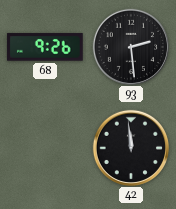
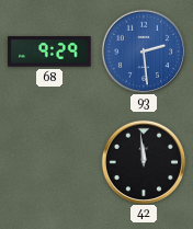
68: 9:26 -> 9:29 (49, 51)
93 dial: black -> blue (143, 50)
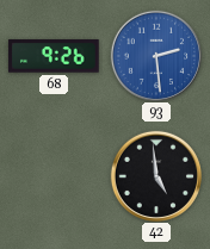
68: 9:29 -> 9:26 (54, 56)
42: 11:59 -> 4:59 (155, 175)
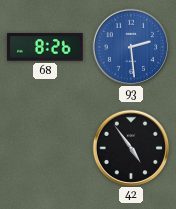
68: 9:26 -> 8:26 (45, 47)
42: 4:59 -> 4:54 (130, 147)
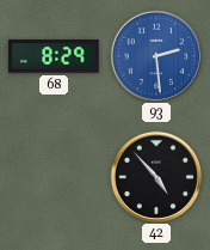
68: 8:26 -> 8:29 (54, 56)
42: 4:54 -> 4:53 (155, 176)
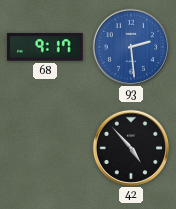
68: 8:29 -> 9:17 (45, 47)
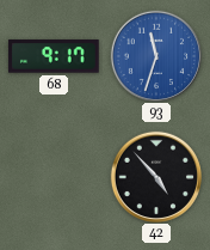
93: 2:29 -> 11:33 (155, 55)
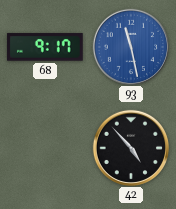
93: 11:33 -> 11:28 (130, 46)
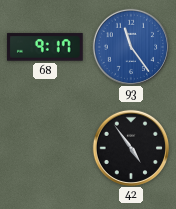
93: 11:28 -> 11:24 (130, 46)
42: 4:53 -> 4:54 (130, 147)
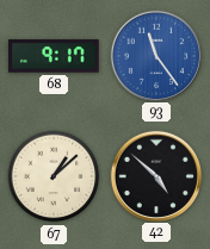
67: none -> 1:08 (54, 176)
42: 4:54 -> 4:52 (155, 175)
